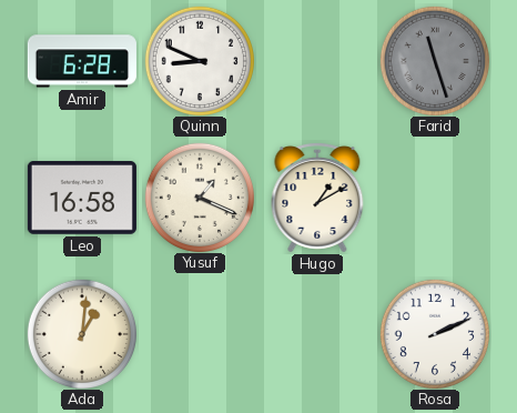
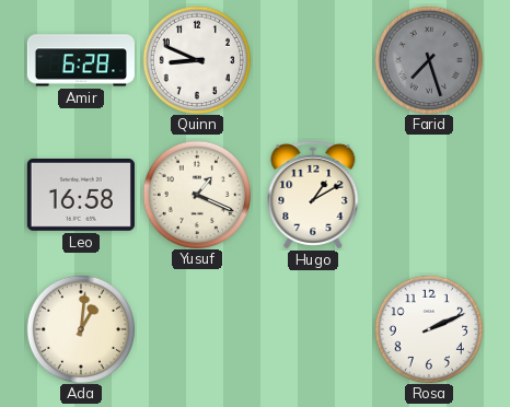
Farid: 11:27 -> 7:27 (428, 59)
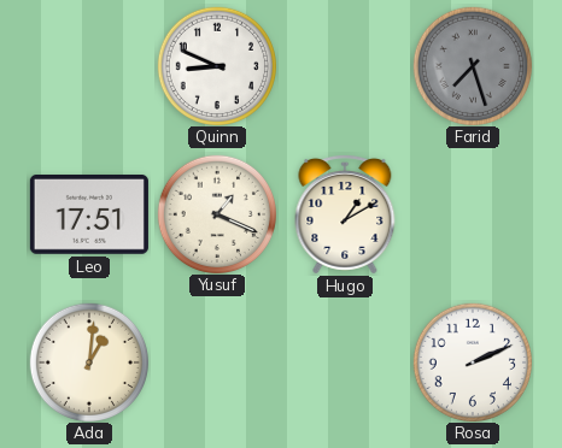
Amir: 6:28 -> none (81, 60)
Leo: 16:58 -> 17:51 (89, 216)
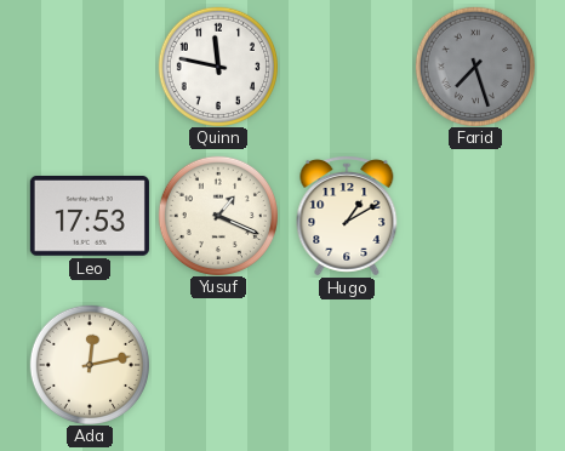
Quinn: 8:49 -> 11:47 (217, 65)
Leo: 17:51 -> 17:53 (90, 217)
Ada: 1:01 -> 12:13 (89, 364)
Rosa: 2:11 -> none (472, 361)
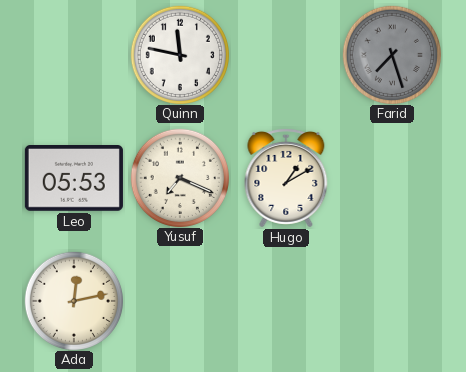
Leo: 17:53 -> 05:53 (74, 179)
Yusuf: 1:19 -> 7:19 (179, 177)
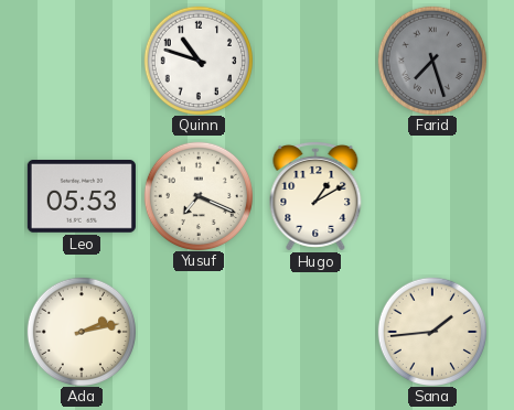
Quinn: 11:47 -> 10:48 (197, 60)
Ada: 12:13 -> 2:13 (81, 331)
Sana: none -> 1:44 (431, 331)
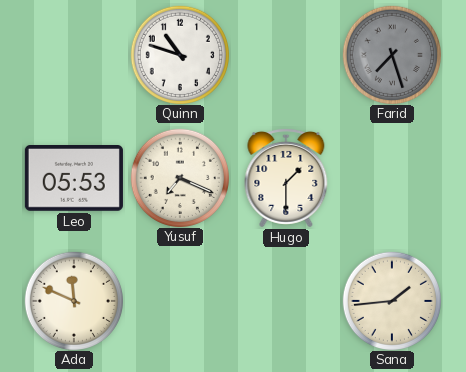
Hugo: 1:10 -> 1:30 (286, 178)
Ada: 2:13 -> 11:49 (73, 300)
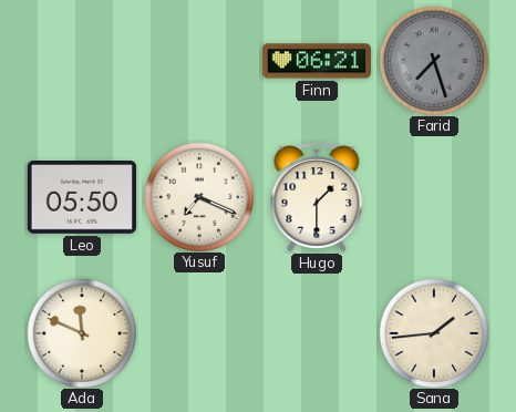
Quinn: 10:48 -> none (179, 54)
Finn: none -> 06:21 (317, 61)
Leo: 05:53 -> 05:50 (82, 198)
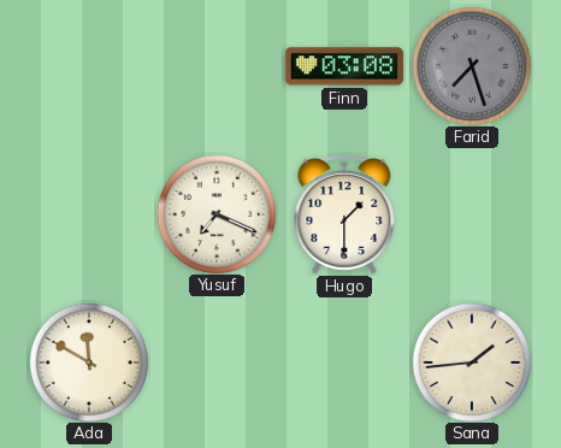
Finn: 06:21 -> 03:08 (344, 66)
Leo: 05:50 -> none (82, 198)
Ada: 11:49 -> 11:50 (88, 361)
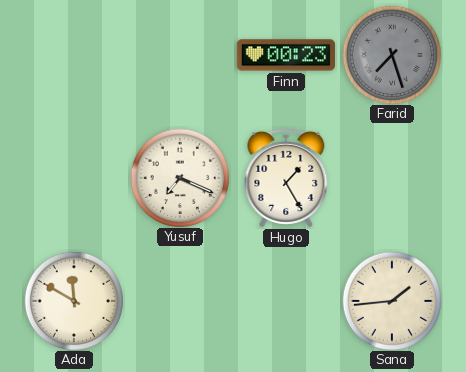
Finn: 03:08 -> 00:23 (286, 55)
Hugo: 1:30 -> 1:25 (286, 178)
